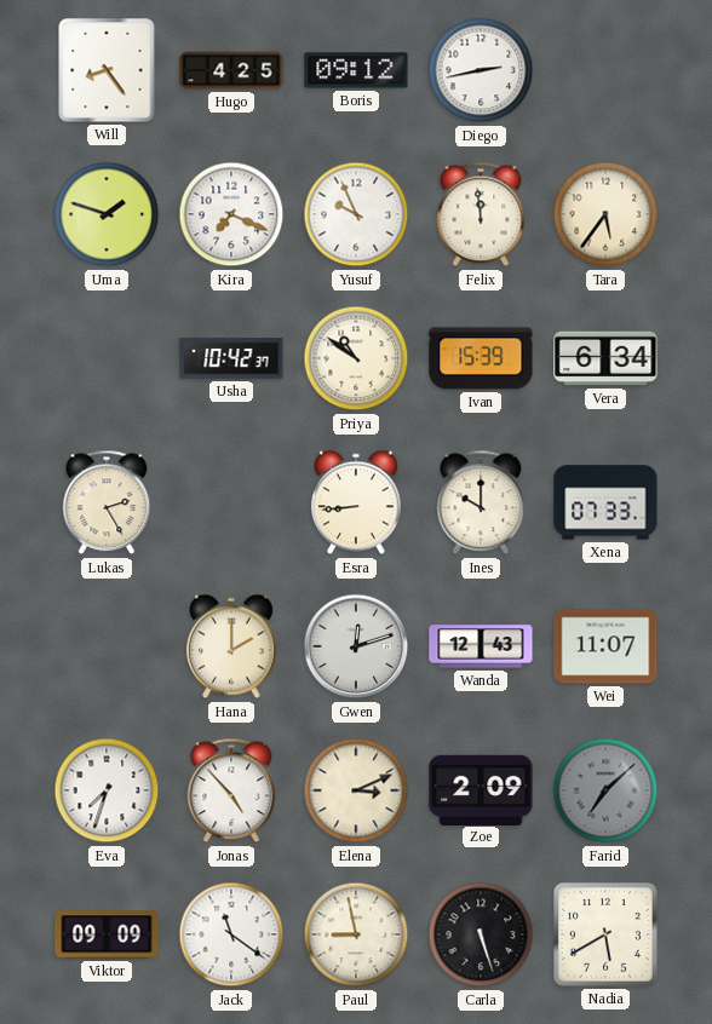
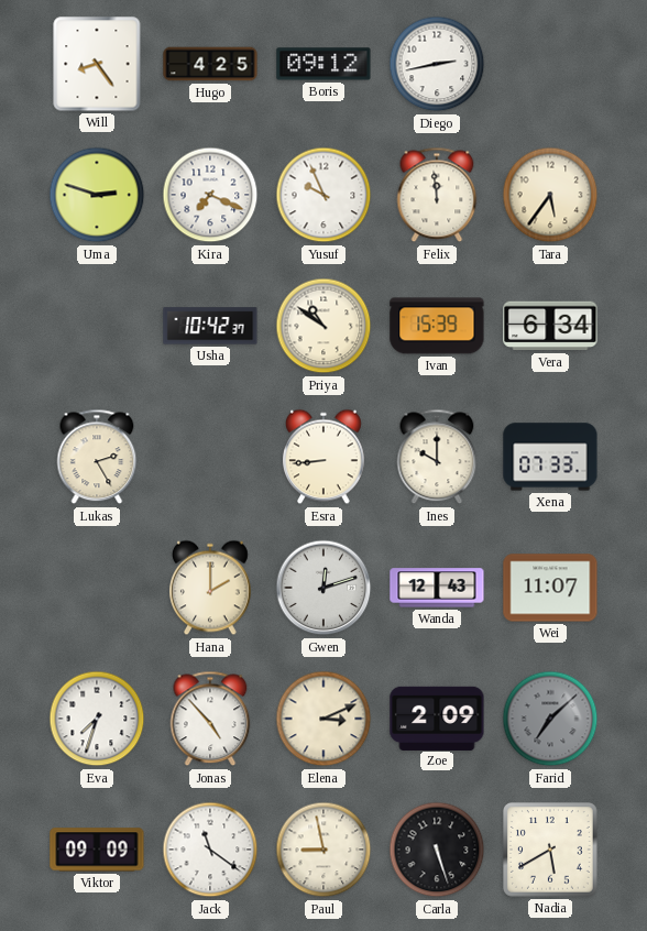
Uma: 1:48 -> 2:48 (97, 195)
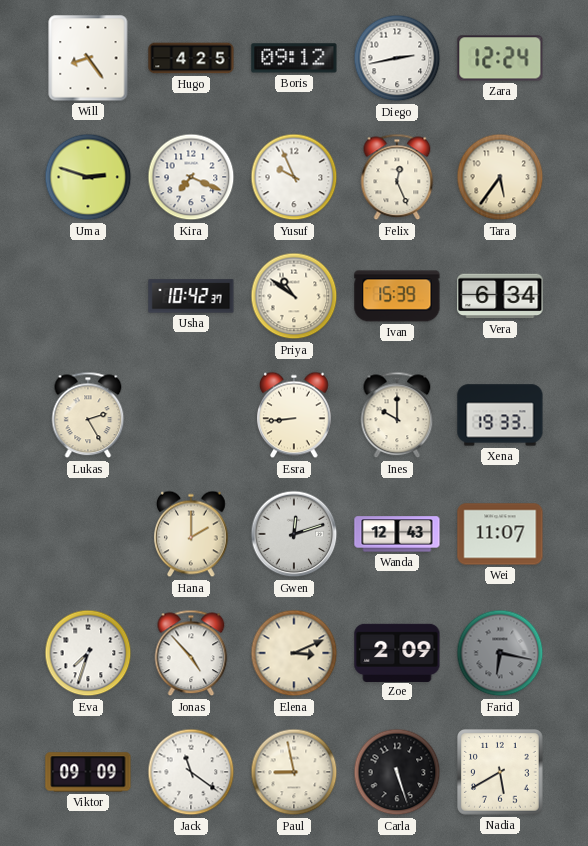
Zara: none -> 12:24 (500, 58)
Felix: 11:59 -> 12:26 (397, 177)
Xena: 07:33 -> 19:33 (500, 415)
Farid: 7:08 -> 6:17 (500, 653)
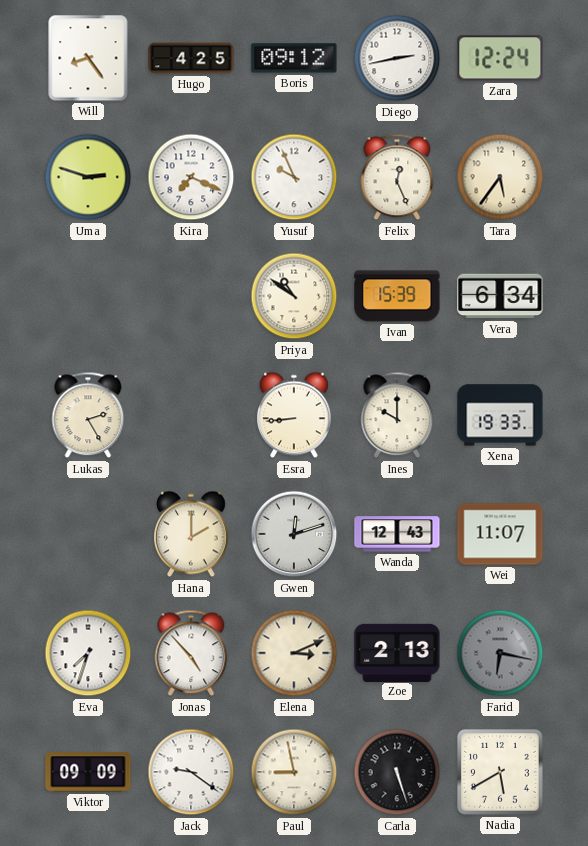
Usha: 10:42 -> none (191, 296)
Zoe: 2:09 -> 2:13 (397, 652)
Jack: 11:21 -> 9:21 (191, 772)
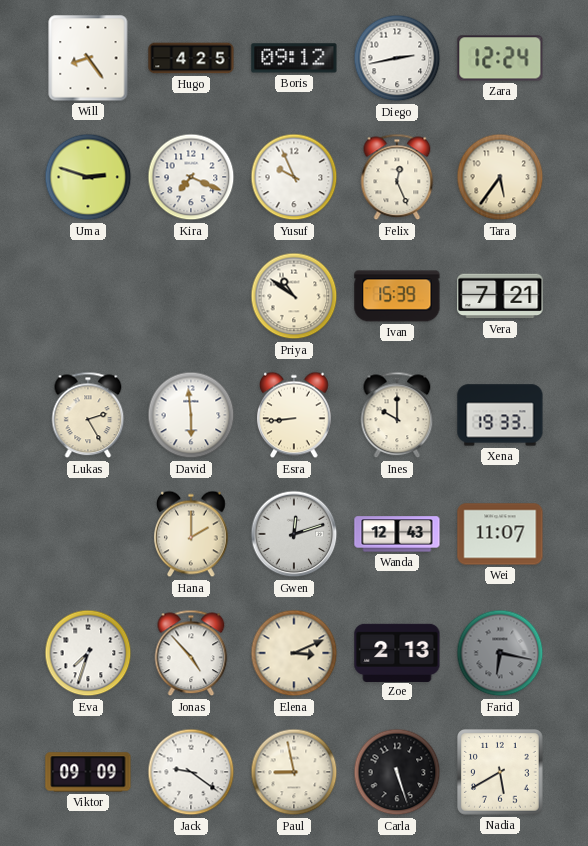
Vera: 6:34 -> 7:21 (500, 296)
David: none -> 5:59 (191, 415)
